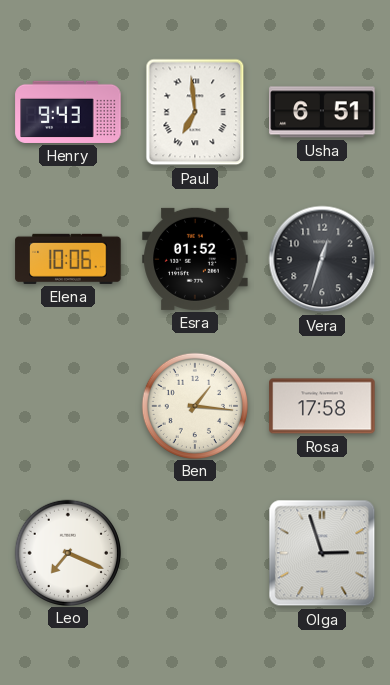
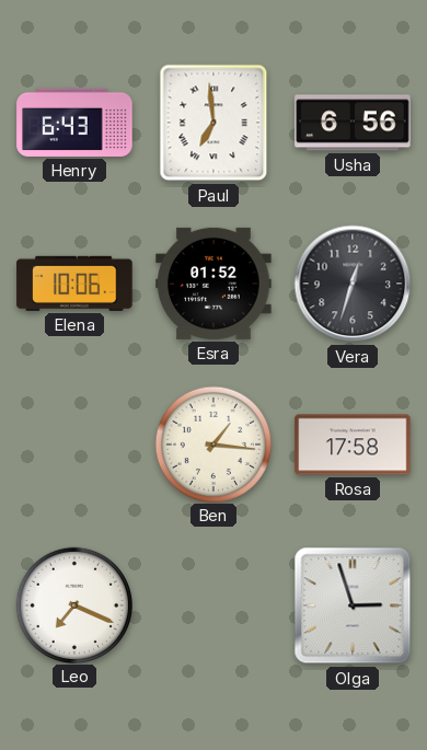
Henry: 9:43 -> 6:43 (74, 123)
Usha: 6:51 -> 6:56 (353, 123)
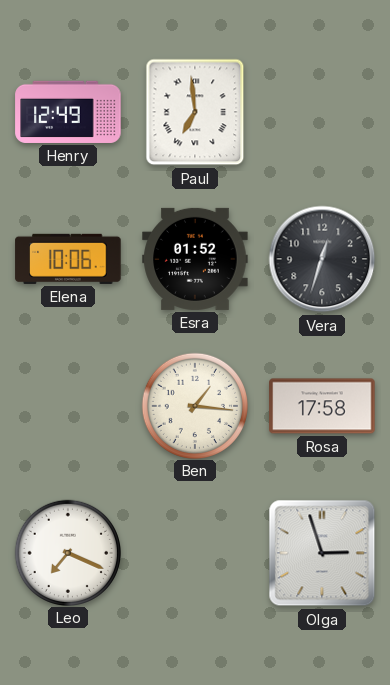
Henry: 6:43 -> 12:49 (68, 112)
Usha: 6:56 -> none (353, 123)
